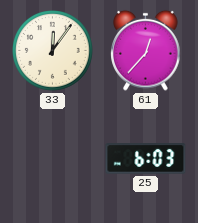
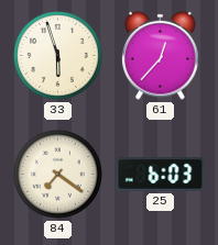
33: 12:06 -> 5:57 (58, 56)
84: none -> 7:21 (58, 175)
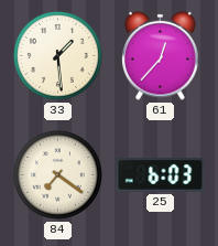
33: 5:57 -> 1:29 (58, 56)
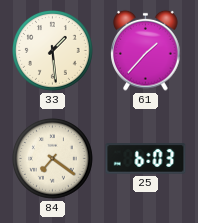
61: 12:37 -> 1:37 (146, 50)
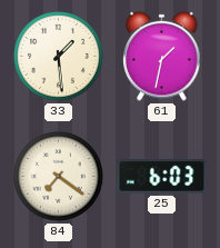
61: 1:37 -> 1:32 (162, 56)
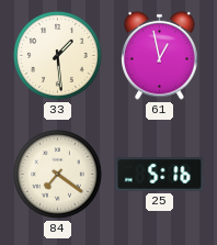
61: 1:32 -> 12:58 (160, 55)
25: 6:03 -> 5:16 (160, 175)
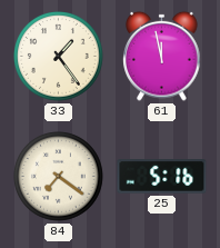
33: 1:29 -> 1:24 (59, 57)
61: 12:58 -> 11:58 (162, 56)
